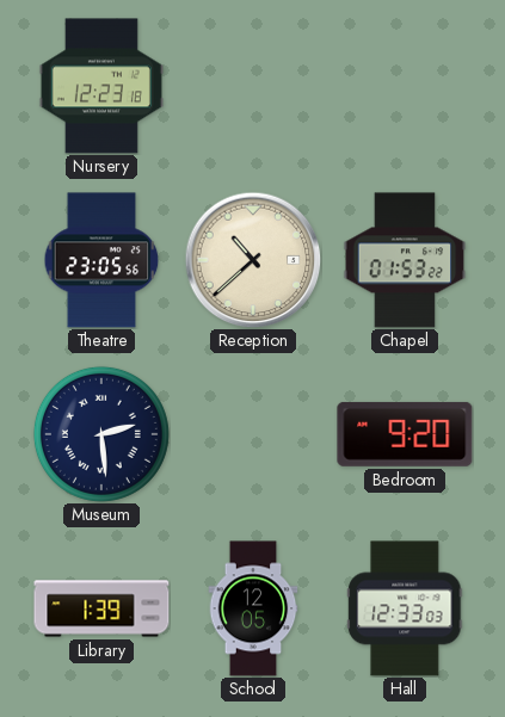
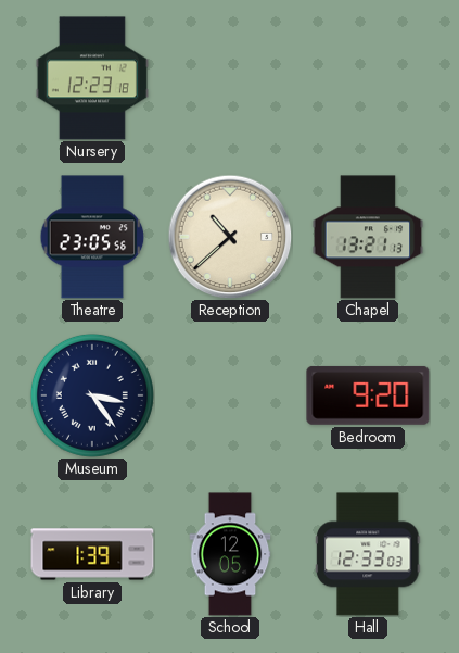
Chapel: 01:53 -> 13:21 (368, 237)
Museum: 2:29 -> 3:24 (92, 395)
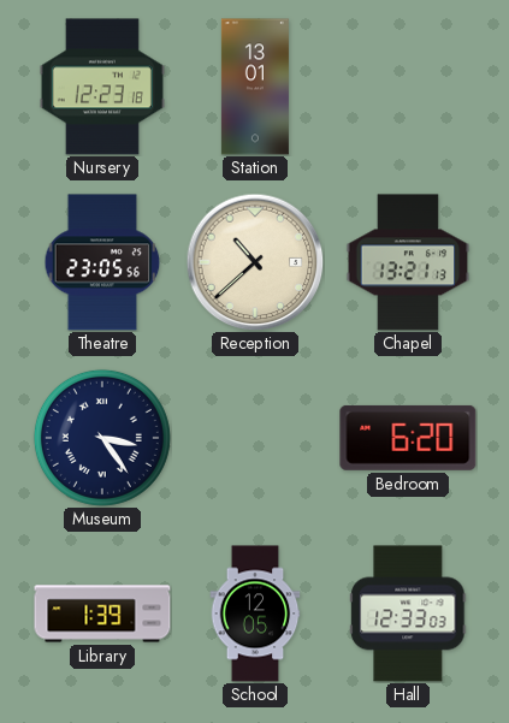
Station: none -> 13:01 (255, 87)
Bedroom: 9:20 -> 6:20 (408, 438)
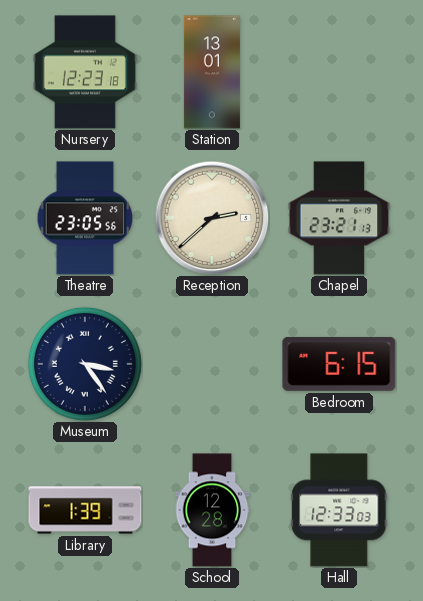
Reception: 10:38 -> 2:38 (212, 218)
Chapel: 13:21 -> 23:21 (339, 218)
Bedroom: 6:20 -> 6:15 (339, 364)
School: 12:05 -> 12:28 (212, 510)
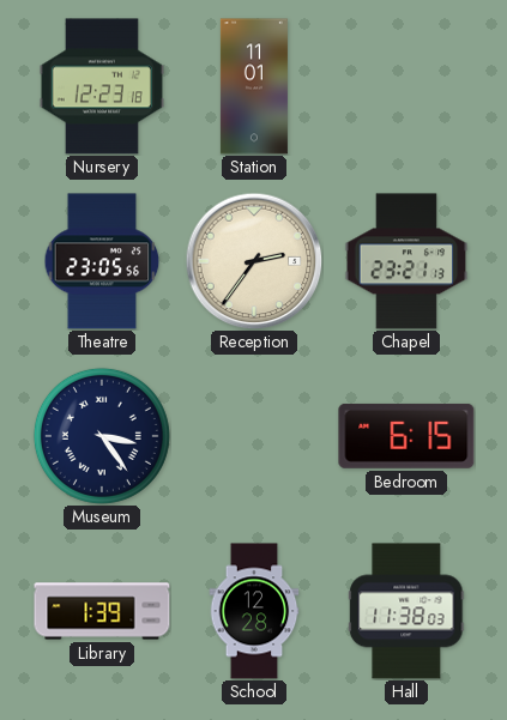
Station: 13:01 -> 11:01 (254, 86)
Reception: 2:38 -> 2:36 (254, 261)
Hall: 12:33 -> 11:38 (406, 611)
